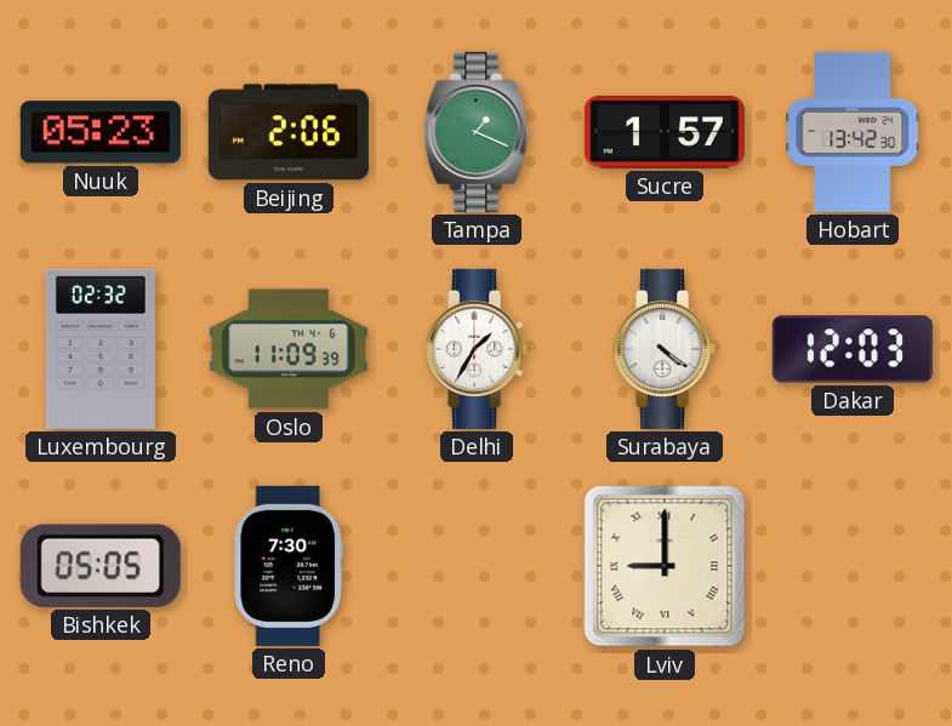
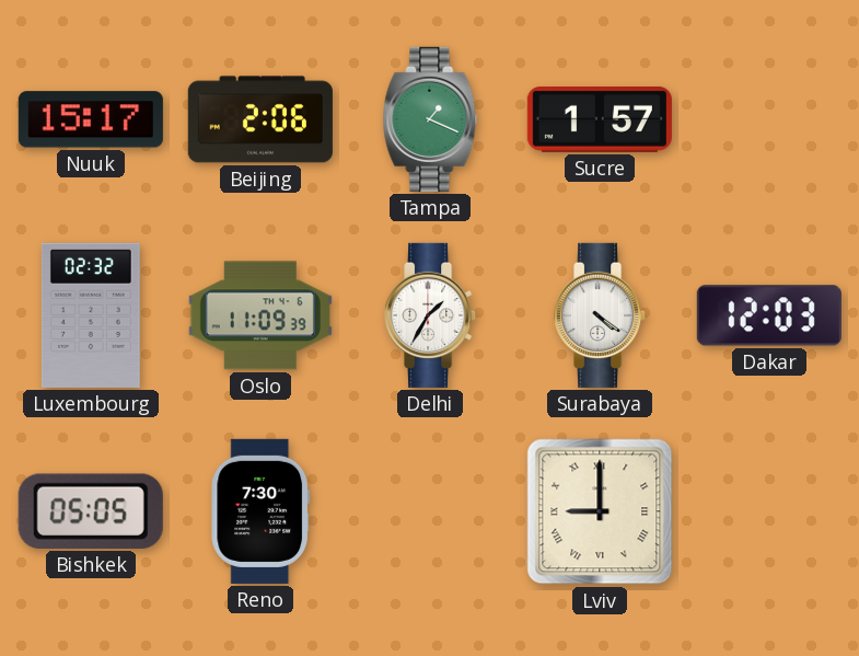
Nuuk: 05:23 -> 15:17 (91, 119)
Hobart: 13:42 -> none (853, 132)
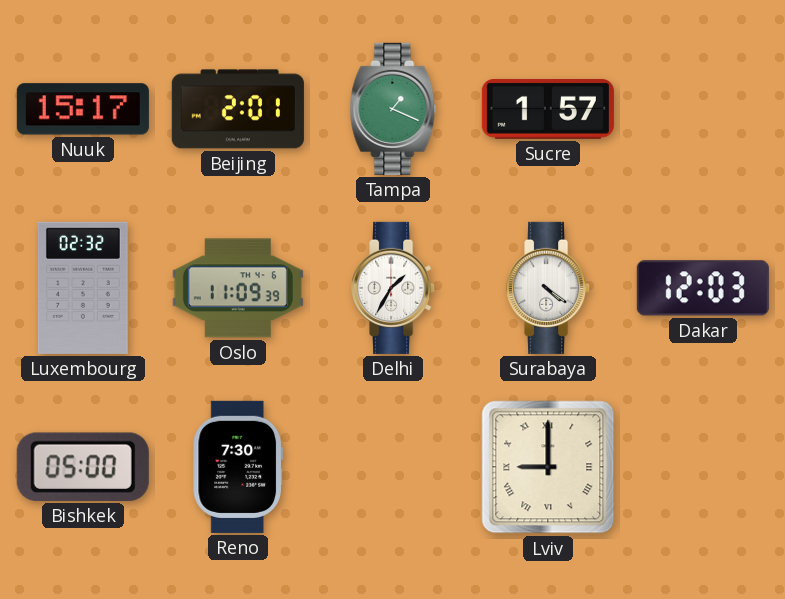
Beijing: 2:06 -> 2:01 (238, 109)
Bishkek: 05:05 -> 05:00 (83, 467)
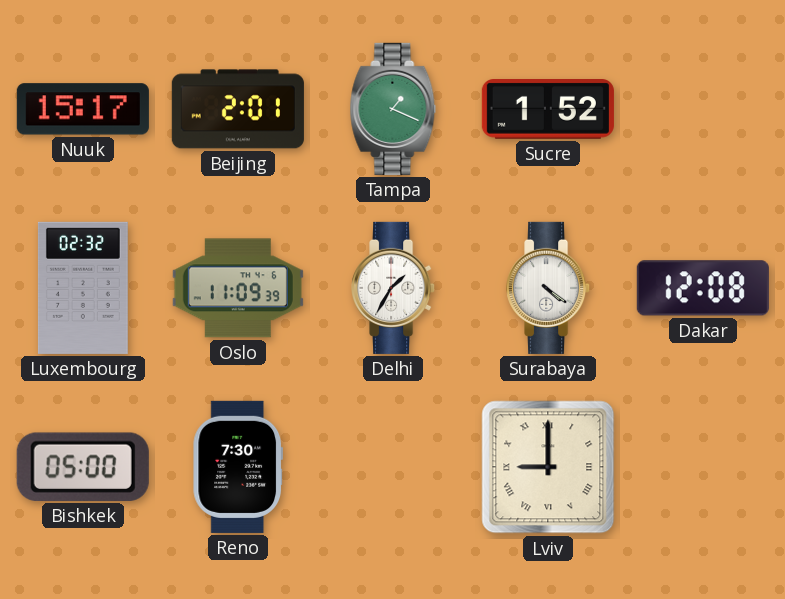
Sucre: 1:57 -> 1:52 (548, 110)
Dakar: 12:03 -> 12:08 (703, 288)
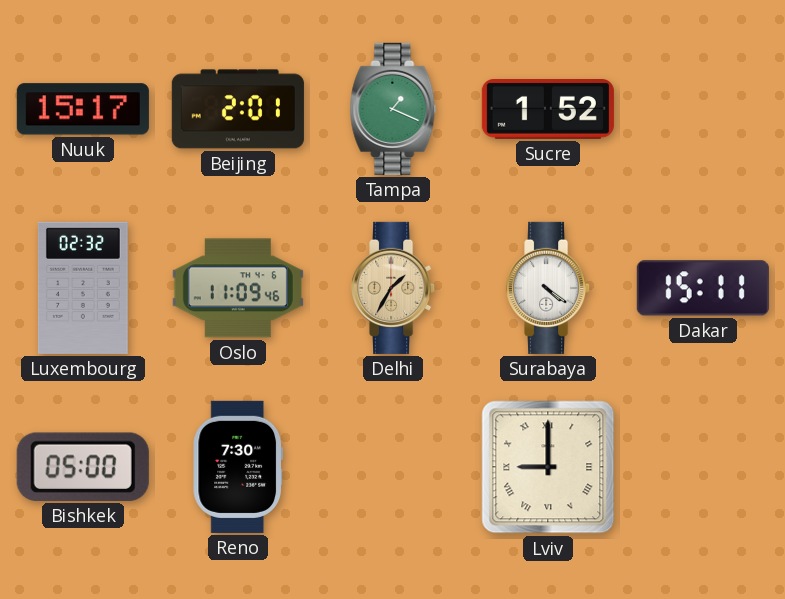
Oslo: 11:09:39 -> 11:09:46 (238, 288)
Delhi dial: white -> champagne (394, 288)
Dakar: 12:08 -> 15:11 (703, 288)
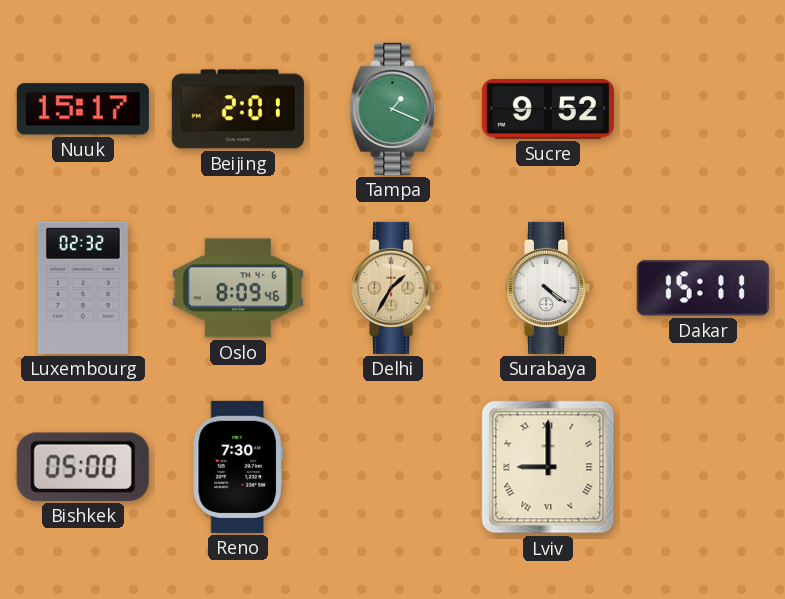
Sucre: 1:52 -> 9:52 (548, 110)
Oslo: 11:09 -> 8:09 (238, 288)
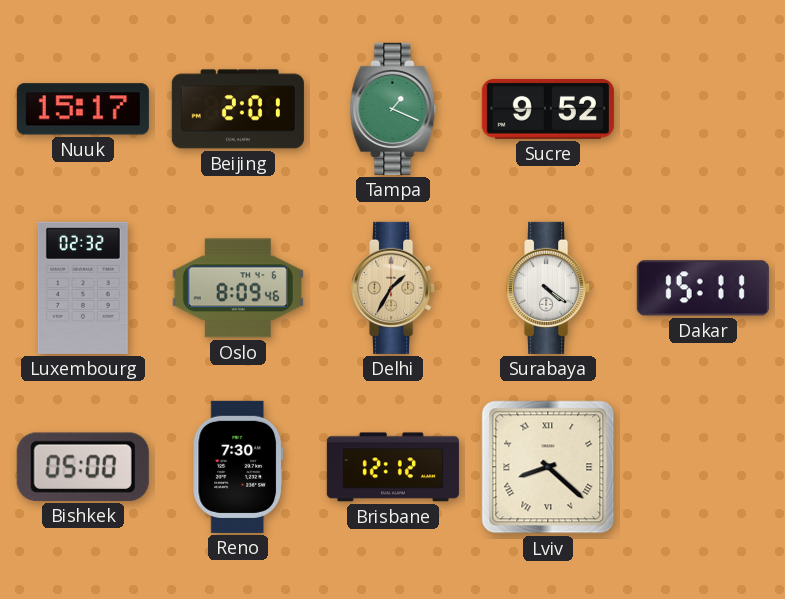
Brisbane: none -> 12:12 (393, 467)
Lviv: 9:00 -> 8:22 (548, 467)
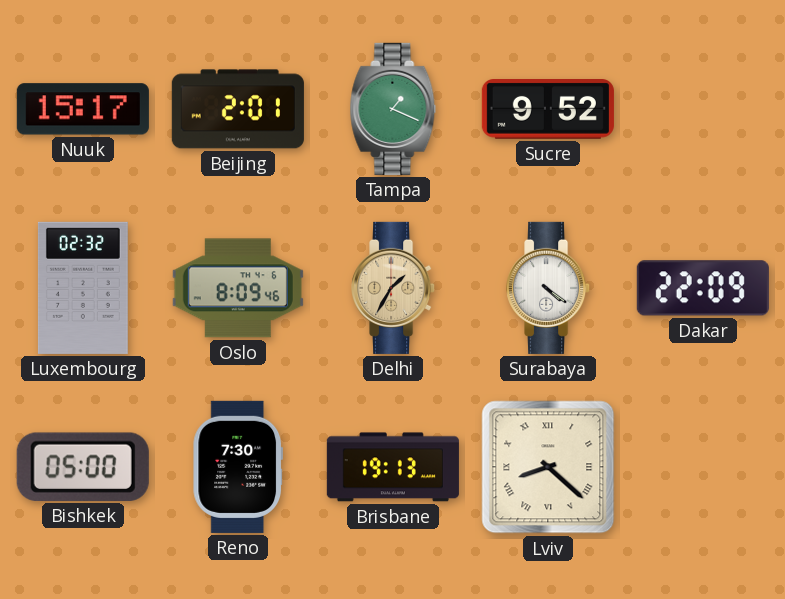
Dakar: 15:11 -> 22:09 (703, 288)
Brisbane: 12:12 -> 19:13 (393, 467)
